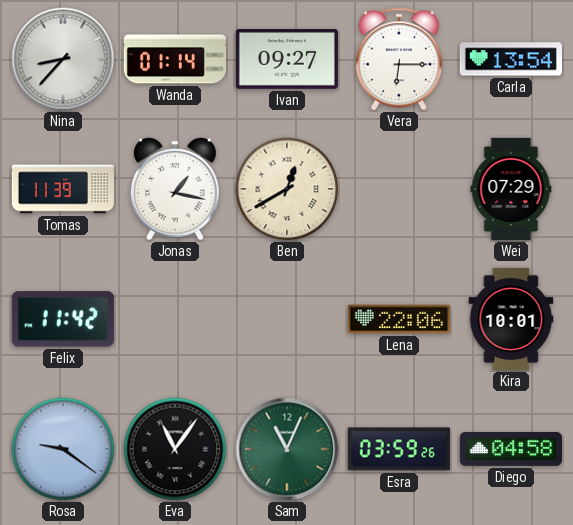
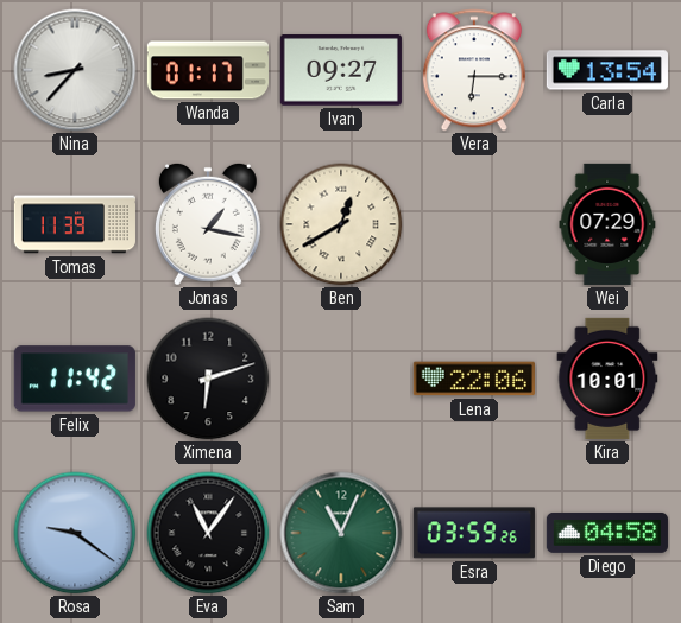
Wanda: 01:14 -> 01:17 (208, 70)
Ximena: none -> 6:12 (208, 379)
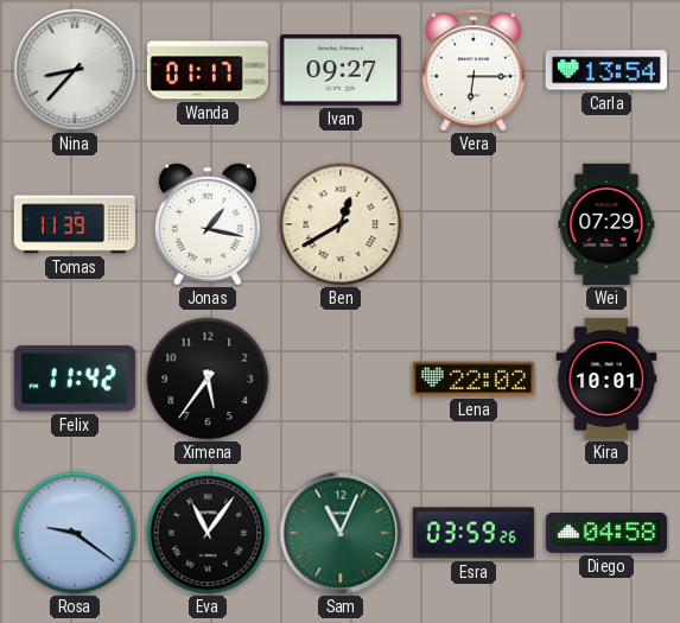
Ximena: 6:12 -> 5:36 (208, 379)
Lena: 22:06 -> 22:02 (474, 379)
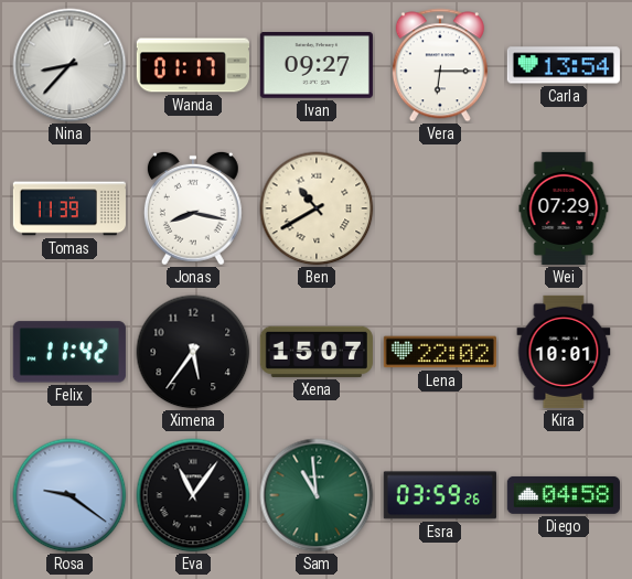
Jonas: 1:17 -> 8:17 (193, 208)
Ben: 12:40 -> 10:40 (317, 208)
Xena: none -> 15:07 (317, 352)
Sam: 11:04 -> 10:59 (317, 495)
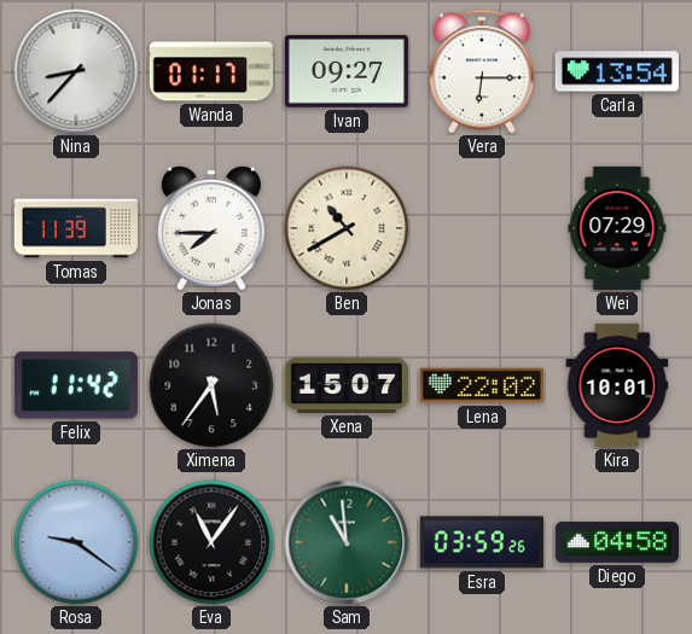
Jonas: 8:17 -> 7:45 (211, 228)
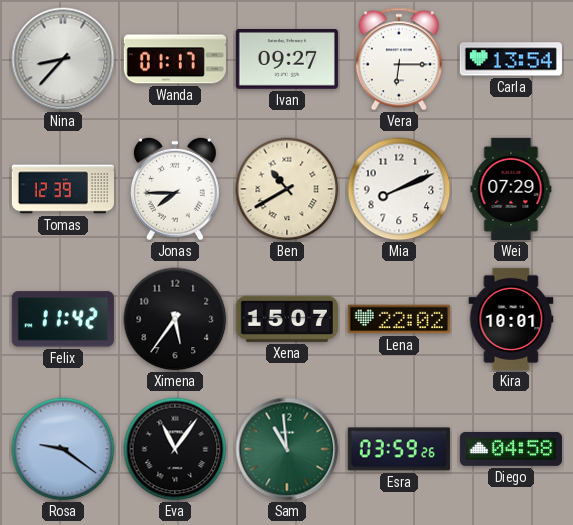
Tomas: 11:39 -> 12:39 (62, 189)
Mia: none -> 8:11 (399, 189)
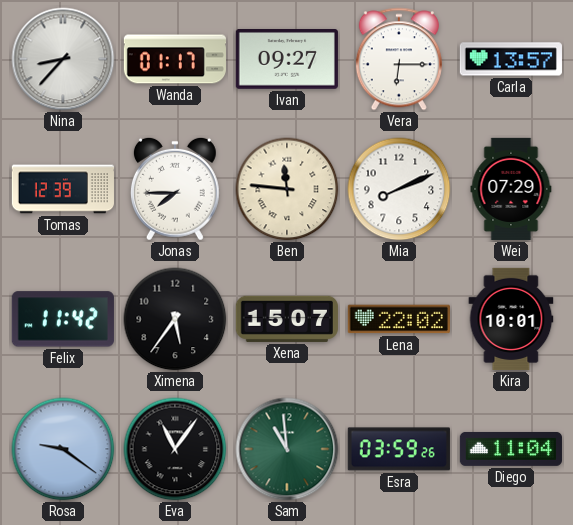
Carla: 13:54 -> 13:57 (511, 59)
Ben: 10:40 -> 11:46 (287, 189)
Diego: 04:58 -> 11:04 (511, 449)
